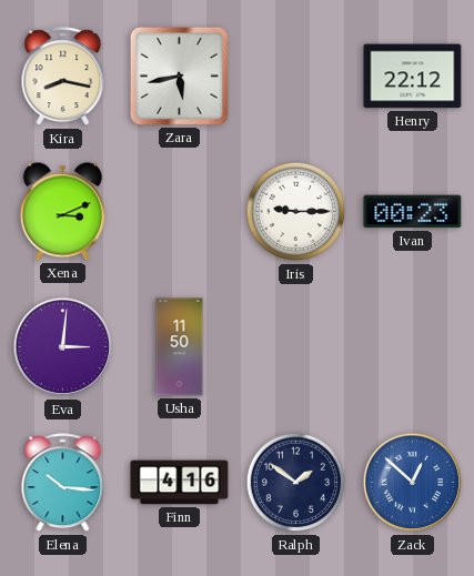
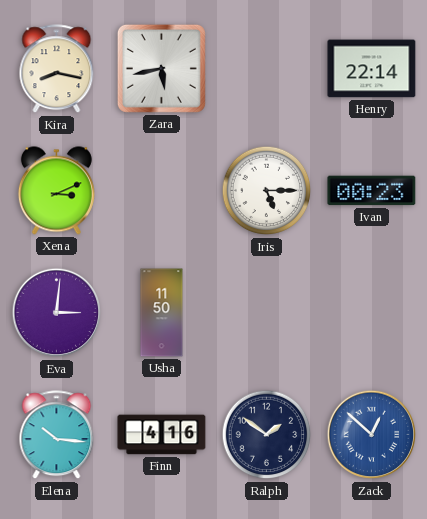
Henry: 22:12 -> 22:14 (372, 69)
Iris: 9:15 -> 5:15 (267, 191)
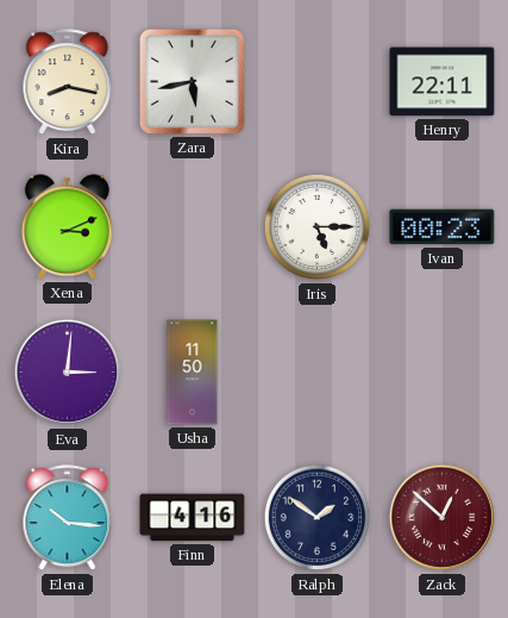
Henry: 22:14 -> 22:11 (443, 82)
Zack dial: blue -> burgundy (443, 518)
